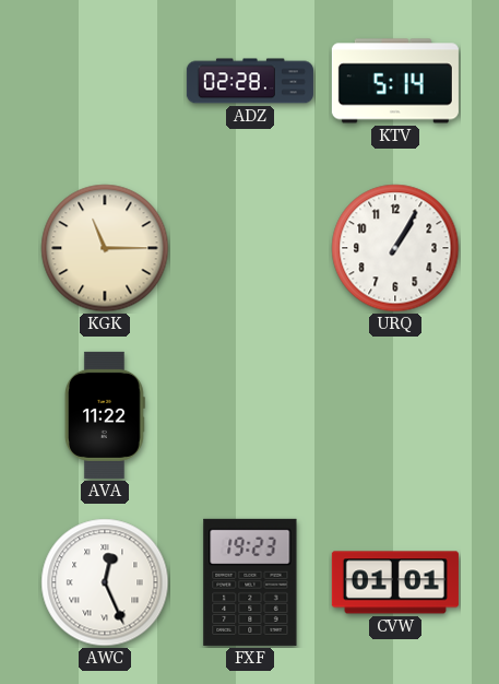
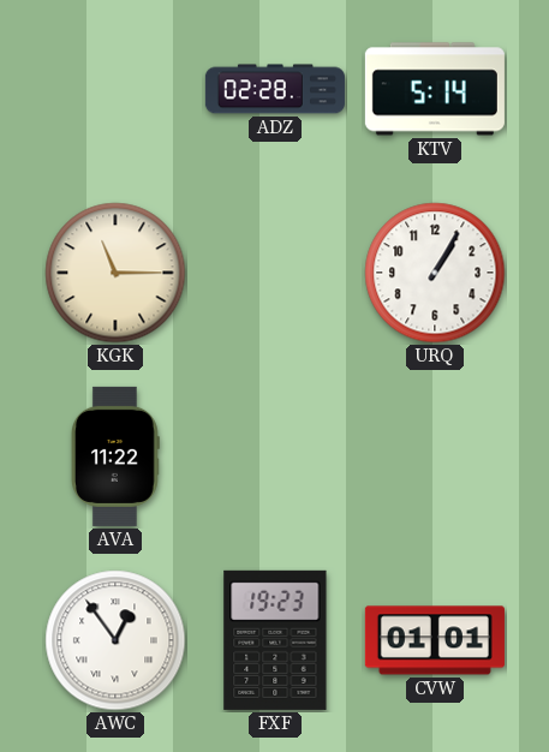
AWC: 12:26 -> 12:54 (115, 640)
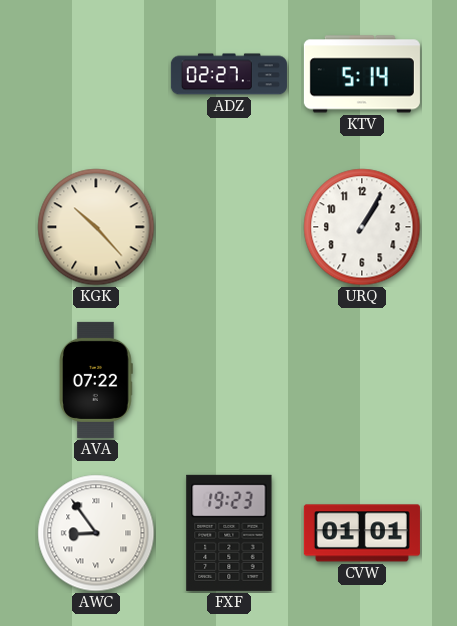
ADZ: 02:28 -> 02:27 (229, 74)
KGK: 11:15 -> 10:23 (96, 227)
AVA: 11:22 -> 07:22 (96, 380)
AWC: 12:54 -> 8:54 (96, 533)
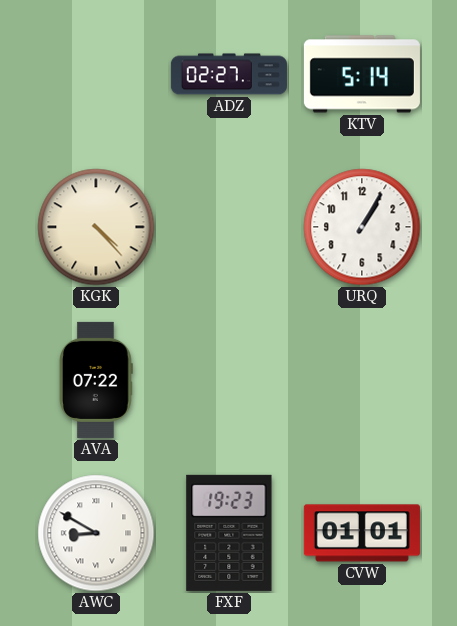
KGK: 10:23 -> 4:23 (96, 227)
AWC: 8:54 -> 8:50 (96, 533)
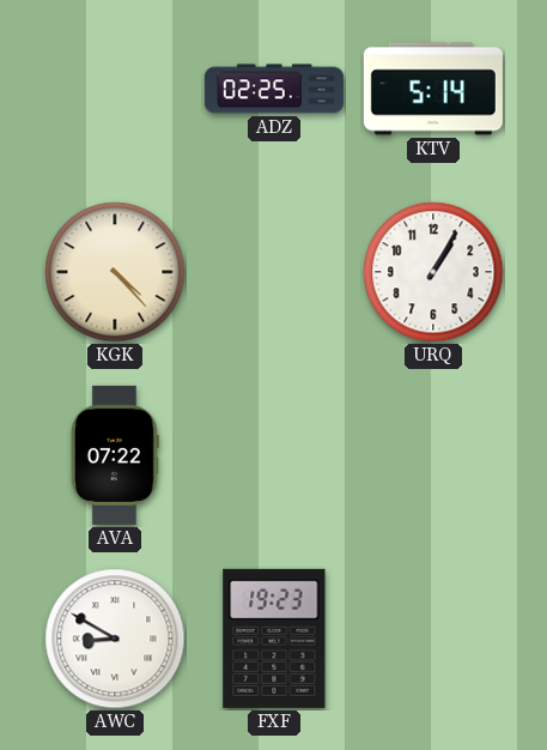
ADZ: 02:27 -> 02:25 (274, 89)
CVW: 01:01 -> none (362, 533)
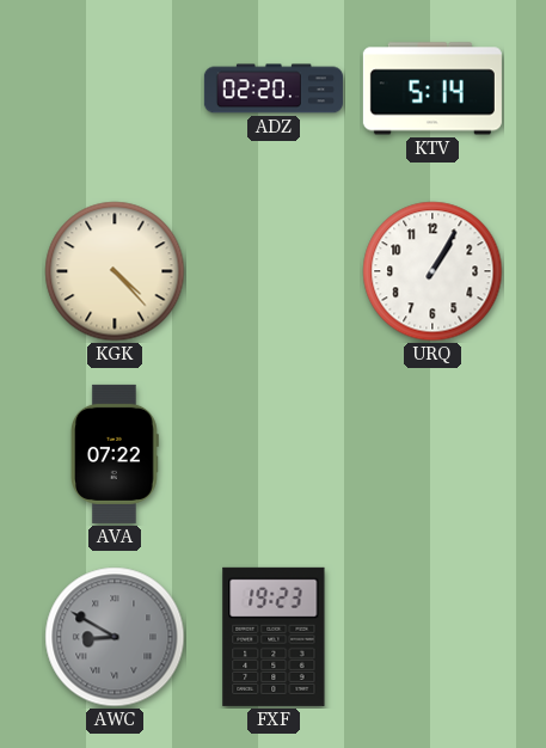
ADZ: 02:25 -> 02:20 (274, 88)
AWC dial: white -> grey (115, 637)
